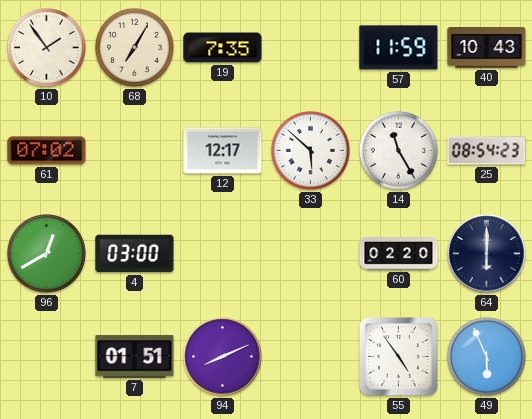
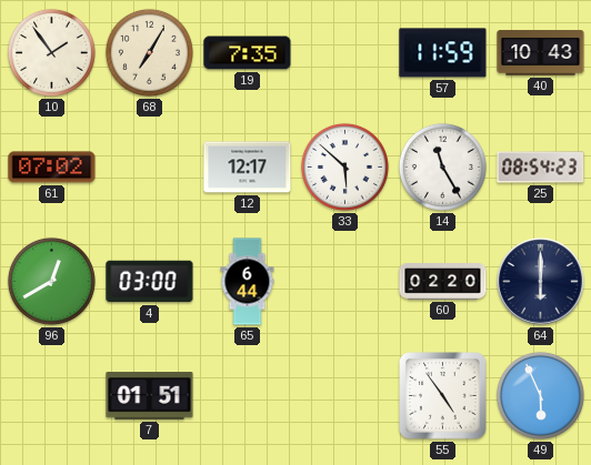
65: none -> 6:44 (248, 282)
94: 8:11 -> none (223, 357)
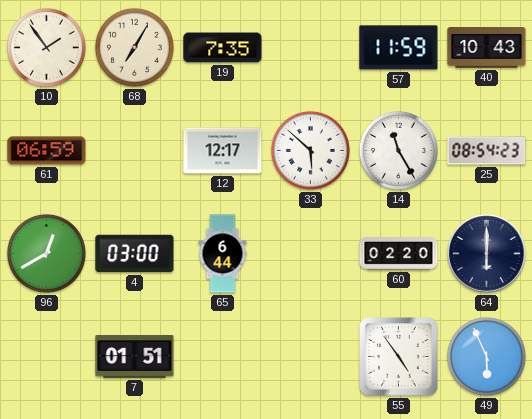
61: 07:02 -> 06:59 (47, 151)
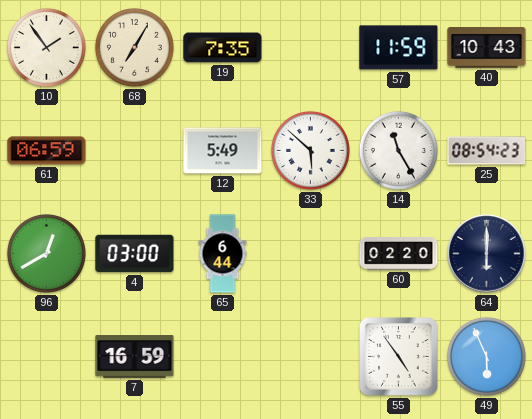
12: 12:17 -> 5:49 (223, 151)
7: 01:51 -> 16:59 (135, 357)
